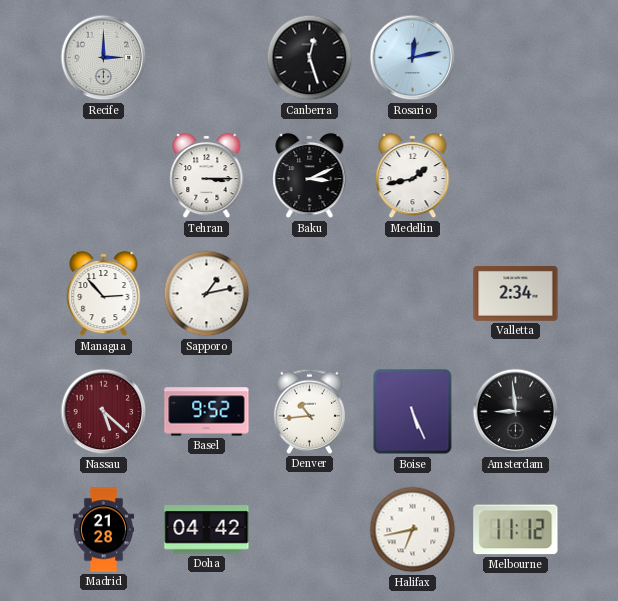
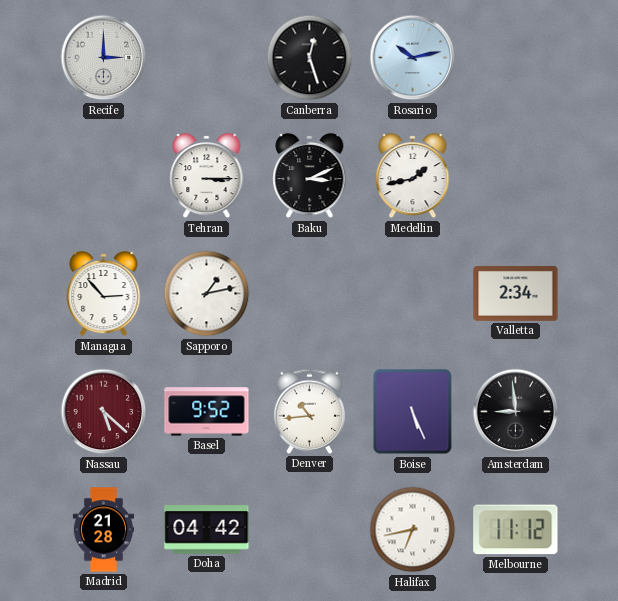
Rosario: 12:13 -> 10:13 (413, 58)
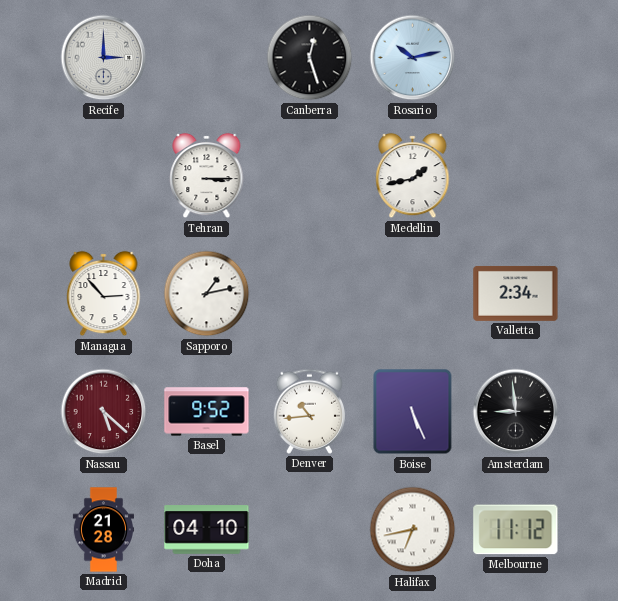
Baku: 3:11 -> none (310, 176)
Doha: 04:42 -> 04:10 (207, 530)
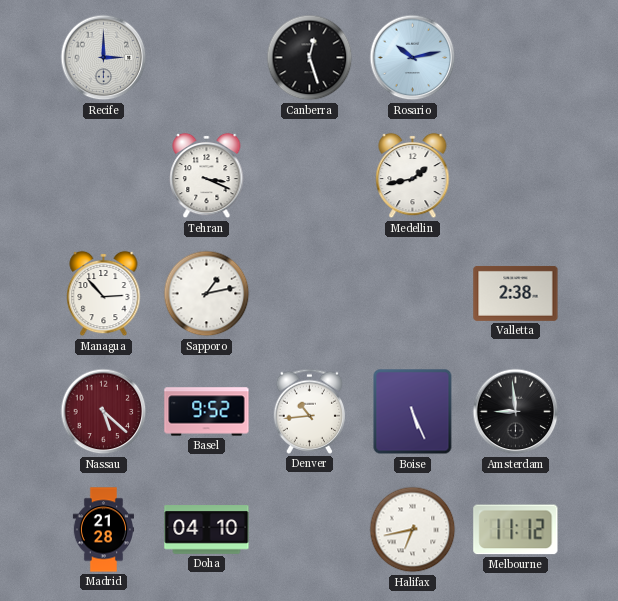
Tehran: 3:15 -> 3:19 (207, 176)
Valletta: 2:34 -> 2:38 (516, 293)
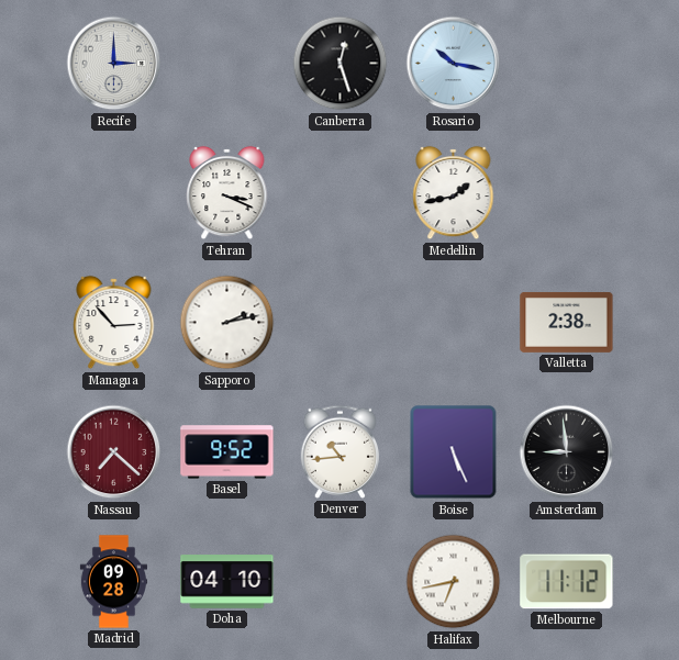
Rosario: 10:13 -> 10:17 (454, 64)
Sapporo: 1:13 -> 2:13 (227, 323)
Nassau: 5:22 -> 7:22 (114, 452)
Madrid: 21:28 -> 09:28 (113, 582)
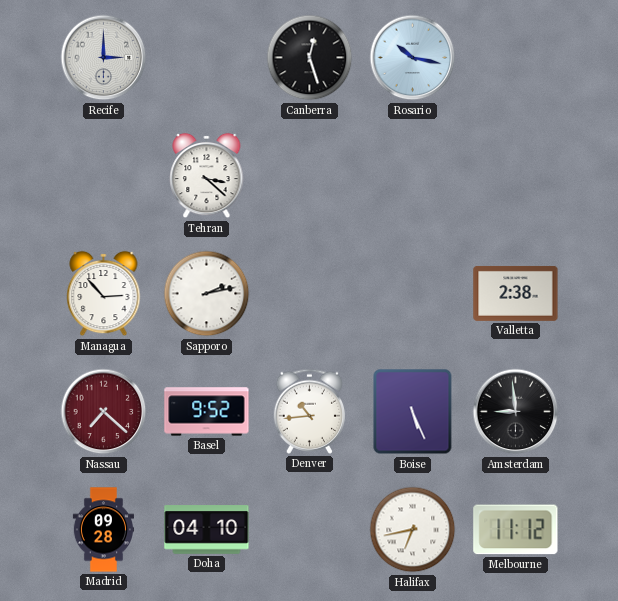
Tehran: 3:19 -> 3:22 (207, 176)
Medellin: 1:43 -> none (454, 193)
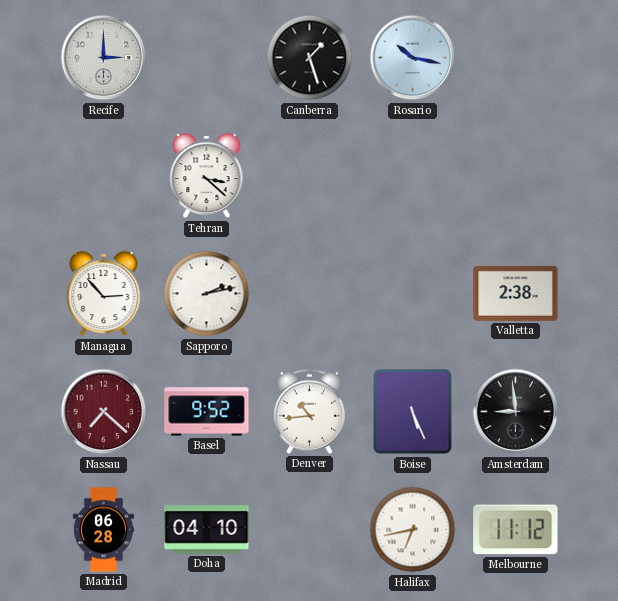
Canberra: 12:27 -> 1:27 (310, 58)
Madrid: 09:28 -> 06:28 (103, 530)
